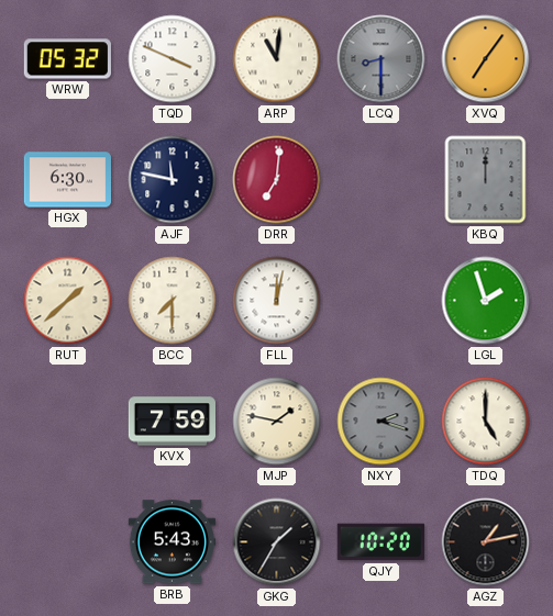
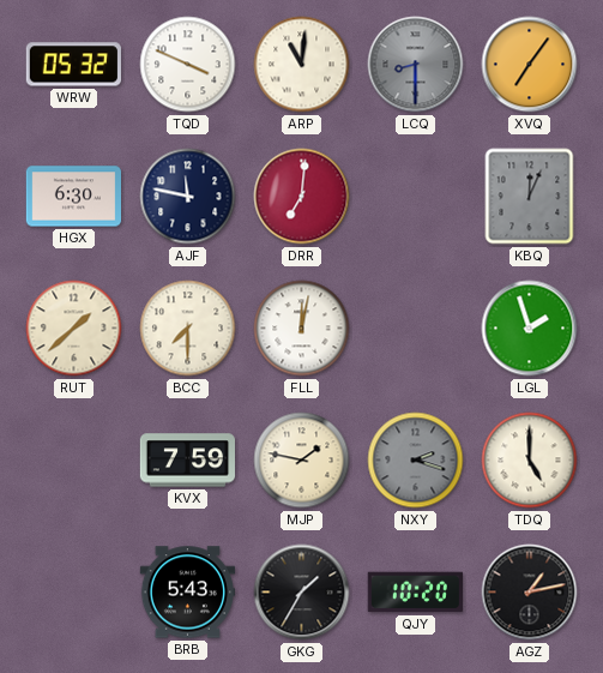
KBQ: 12:00 -> 12:04 (530, 197)
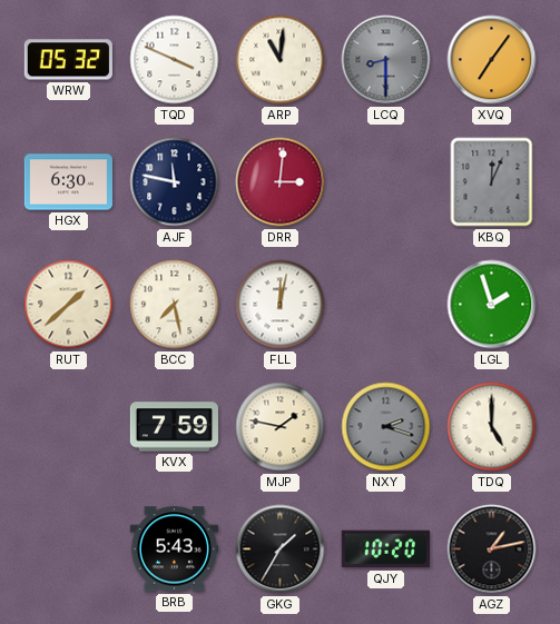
DRR: 7:01 -> 3:01 (281, 182)
BCC: 7:30 -> 7:28 (175, 305)
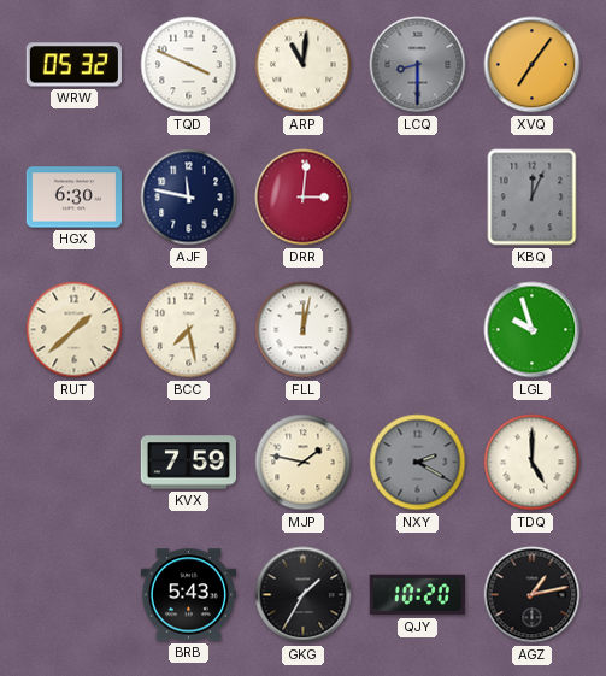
LGL: 1:57 -> 9:57 (533, 330)
NXY: 2:18 -> 2:20 (418, 463)
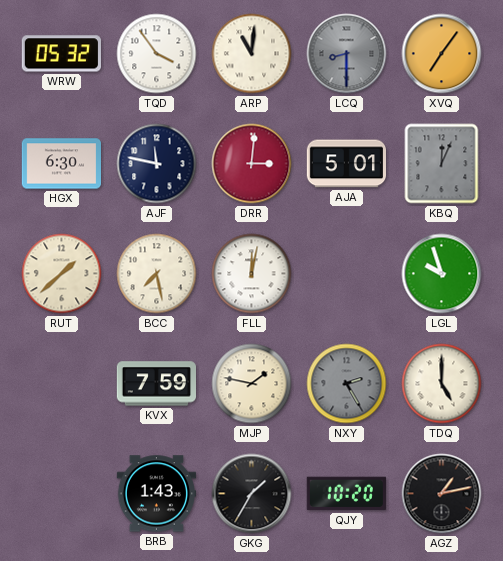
TQD: 3:49 -> 3:54 (157, 54)
AJA: none -> 5:01 (346, 164)
NXY: 2:20 -> 2:25 (347, 384)
BRB: 5:43 -> 1:43 (156, 494)
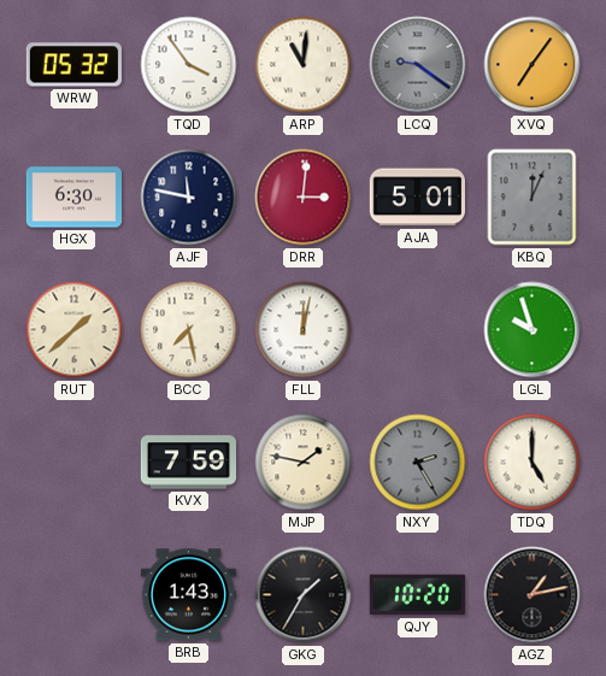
LCQ: 8:30 -> 9:21 (418, 65)
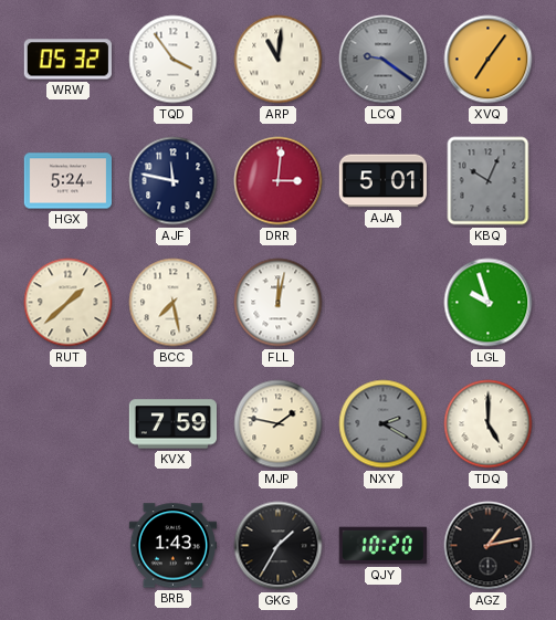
HGX: 6:30 -> 5:24 (67, 181)
KBQ: 12:04 -> 10:04 (489, 181)
NXY: 2:25 -> 2:20 (384, 424)
